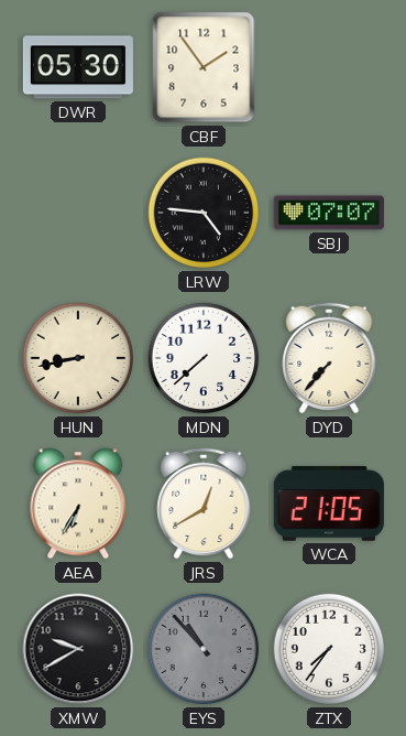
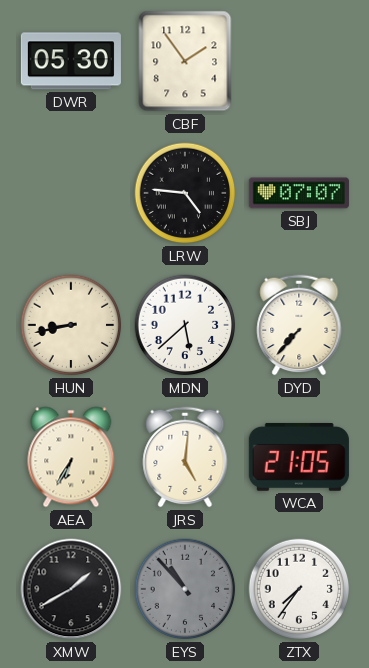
MDN: 7:38 -> 5:38 (185, 325)
JRS: 12:40 -> 5:01 (185, 457)
XMW: 9:40 -> 1:40 (71, 589)
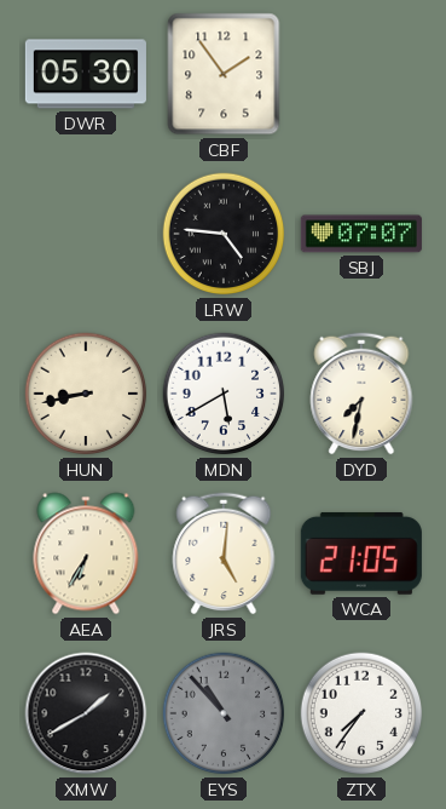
MDN: 5:38 -> 5:40 (224, 394)
DYD: 7:37 -> 7:32 (361, 394)
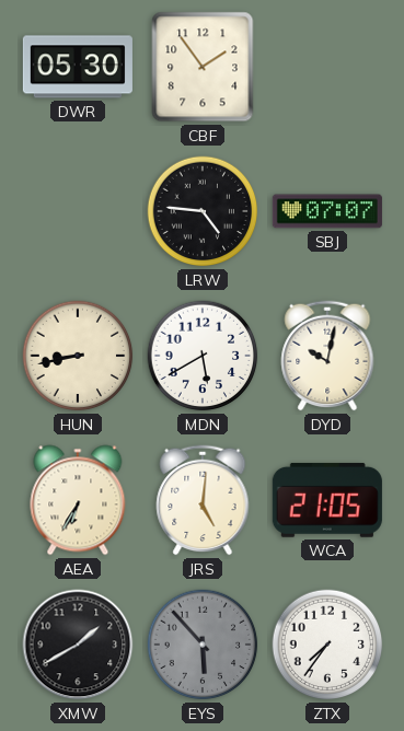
DYD: 7:32 -> 10:02 (327, 356)
EYS: 10:53 -> 5:53 (203, 645)
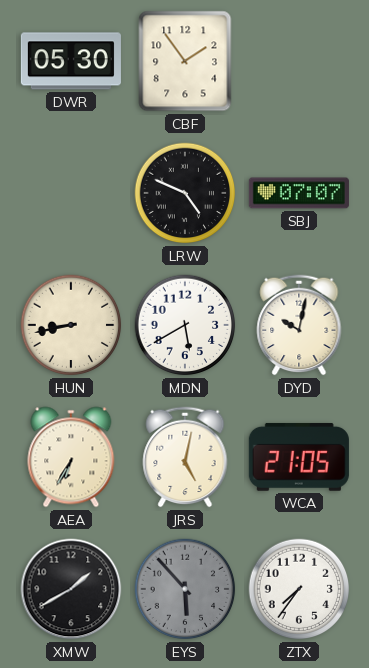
LRW: 4:46 -> 4:49 (185, 193)
JRS: 5:01 -> 5:02 (185, 457)
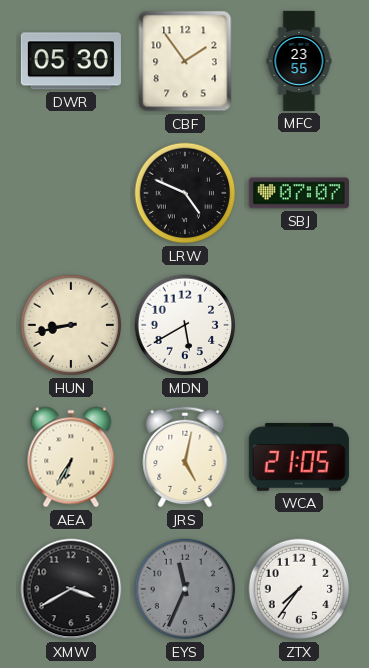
MFC: none -> 23:55 (299, 61)
DYD: 10:02 -> none (299, 325)
XMW: 1:40 -> 3:40 (71, 589)
EYS: 5:53 -> 11:34 (185, 589)
